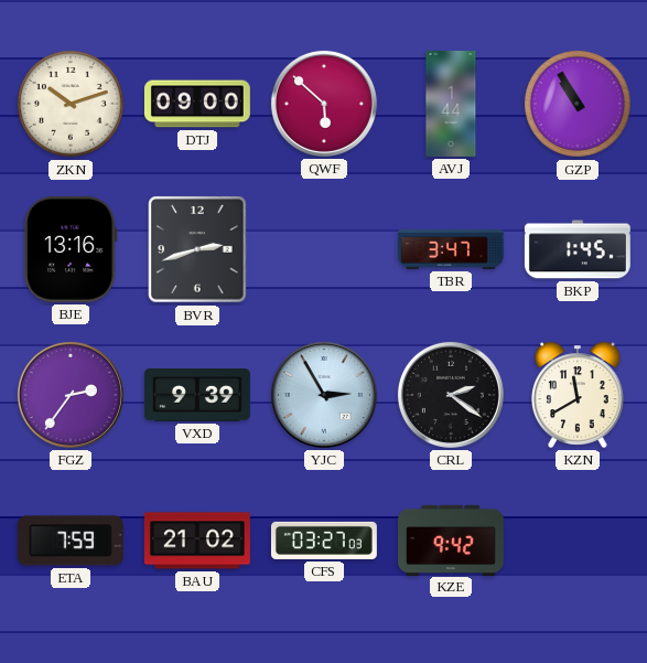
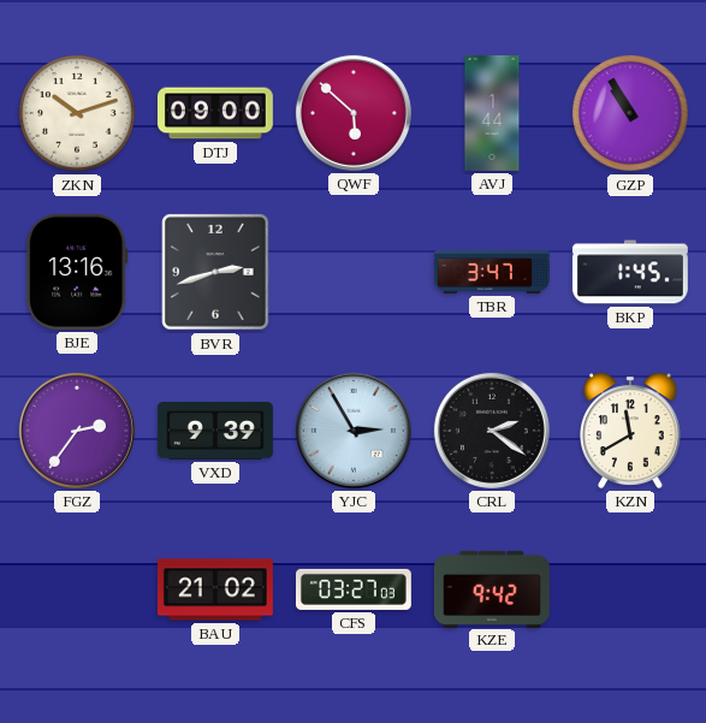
ETA: 7:59 -> none (71, 541)
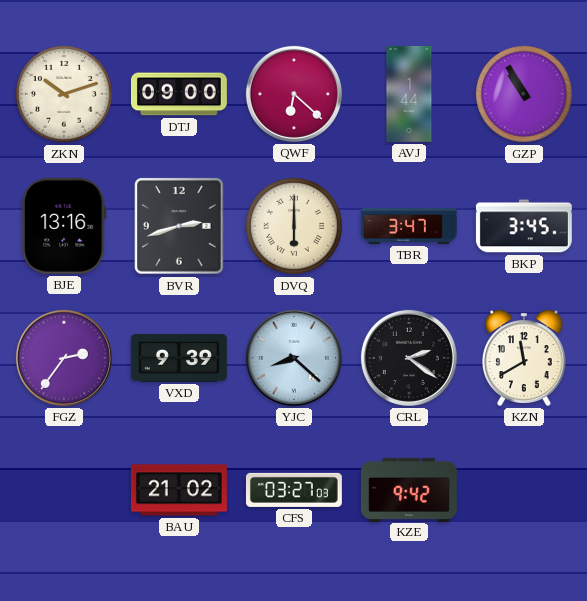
QWF: 5:52 -> 6:22 (294, 94)
DVQ: none -> 6:00 (294, 226)
BKP: 1:45 -> 3:45 (524, 226)
YJC: 2:55 -> 8:22 (294, 358)
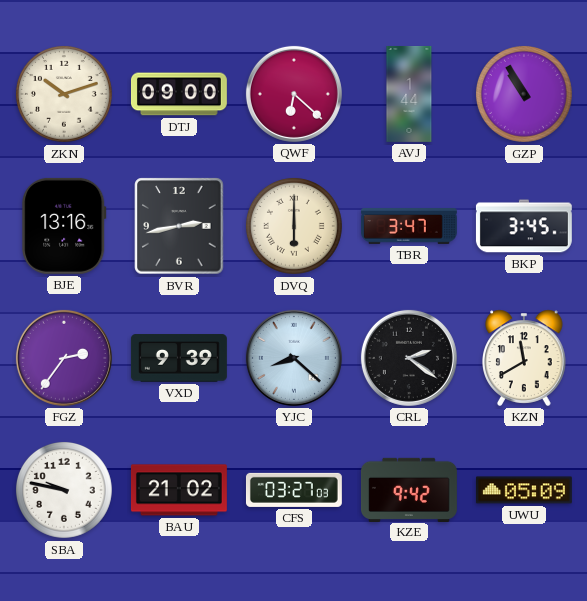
BVR: 2:42 -> 2:43 (179, 226)
SBA: none -> 9:47 (64, 490)
UWU: none -> 05:09 (524, 490)
